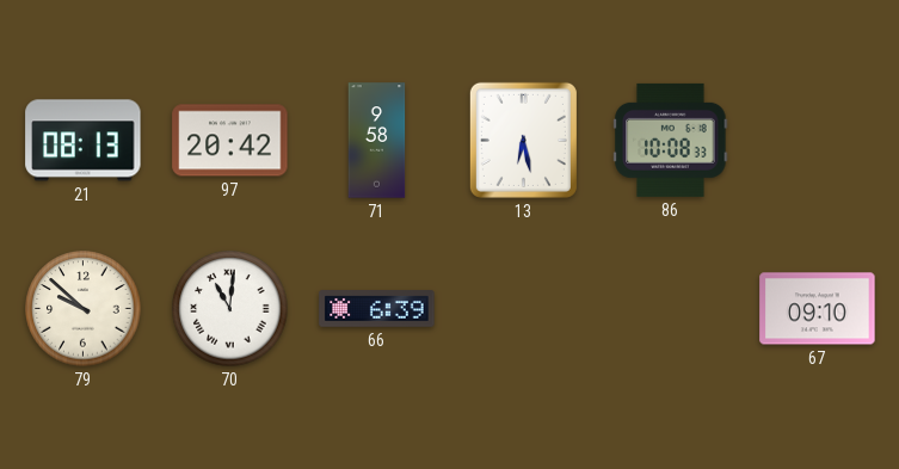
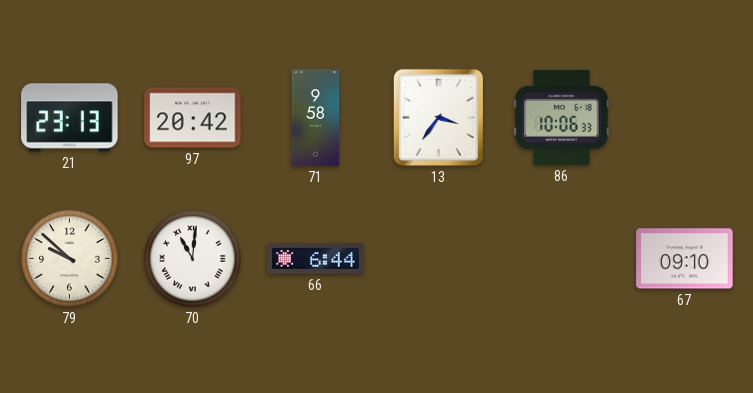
21: 08:13 -> 23:13 (70, 118)
13: 6:28 -> 3:36 (438, 117)
86: 10:08 -> 10:06 (562, 117)
66: 6:39 -> 6:44 (316, 259)
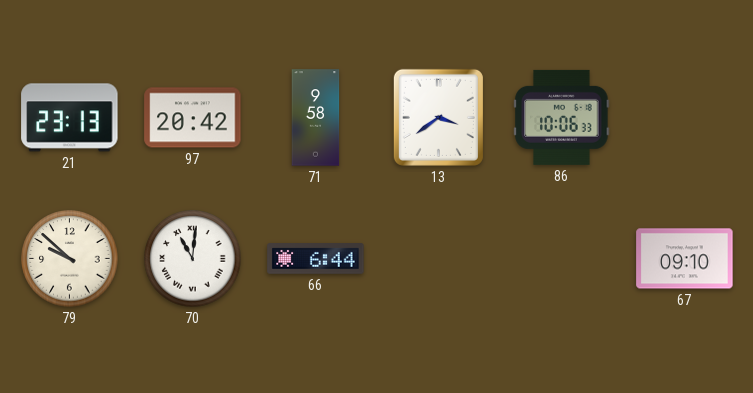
13: 3:36 -> 3:39 (438, 117)
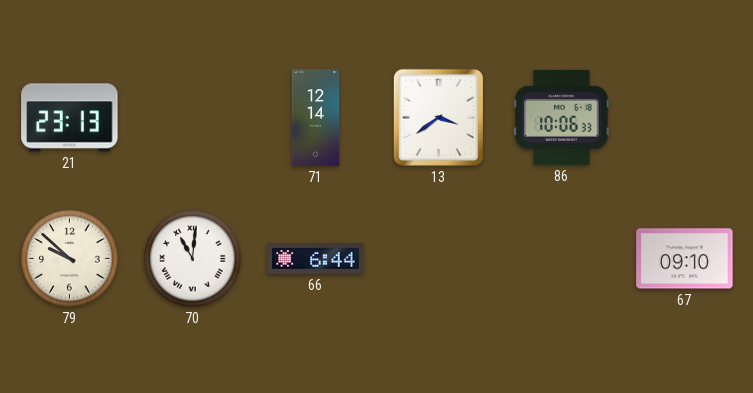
97: 20:42 -> none (193, 118)
71: 9:58 -> 12:14 (316, 118)
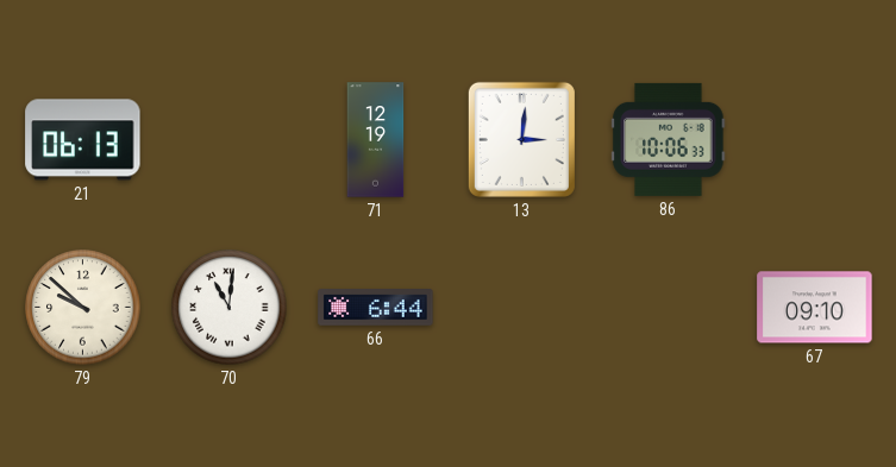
21: 23:13 -> 06:13 (83, 140)
71: 12:14 -> 12:19 (376, 140)
13: 3:39 -> 3:01 (521, 139)
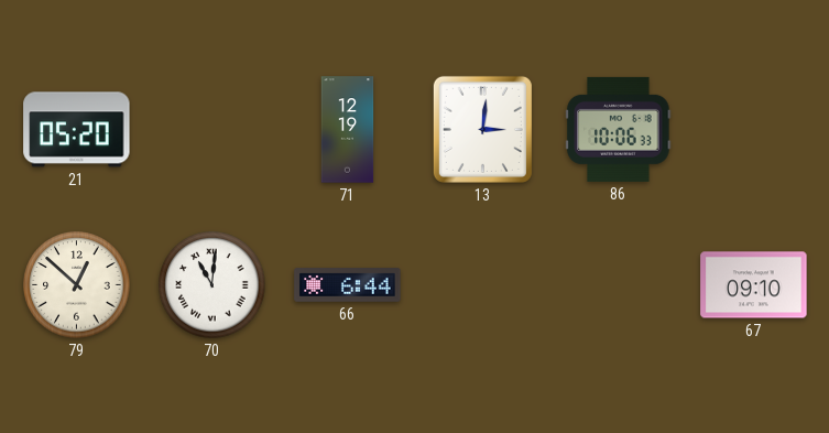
21: 06:13 -> 05:20 (77, 130)
79: 9:52 -> 12:52 (77, 285)
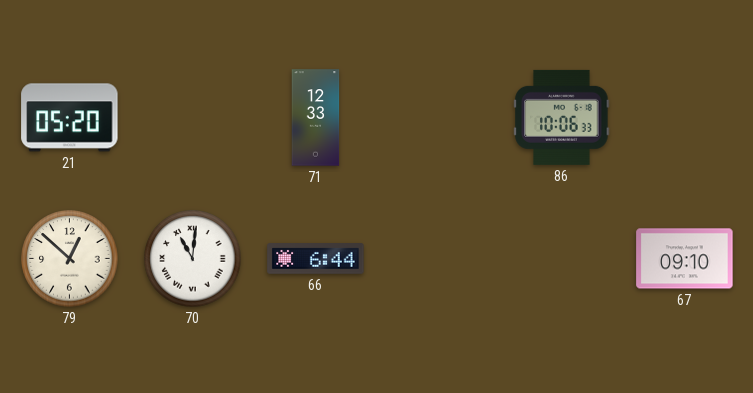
71: 12:19 -> 12:33 (316, 118)
13: 3:01 -> none (482, 129)
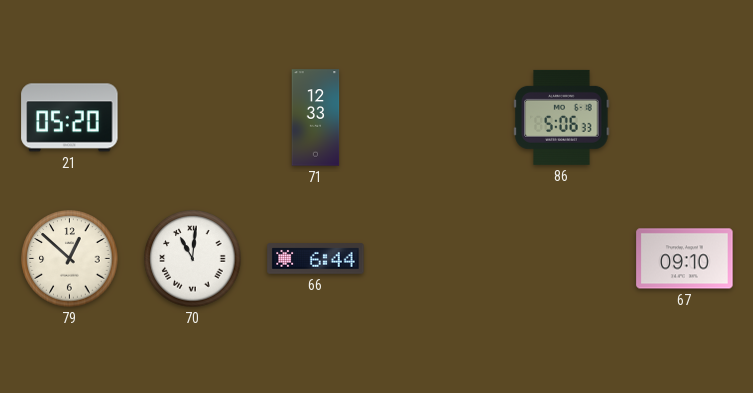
86: 10:06 -> 5:06 (562, 117)
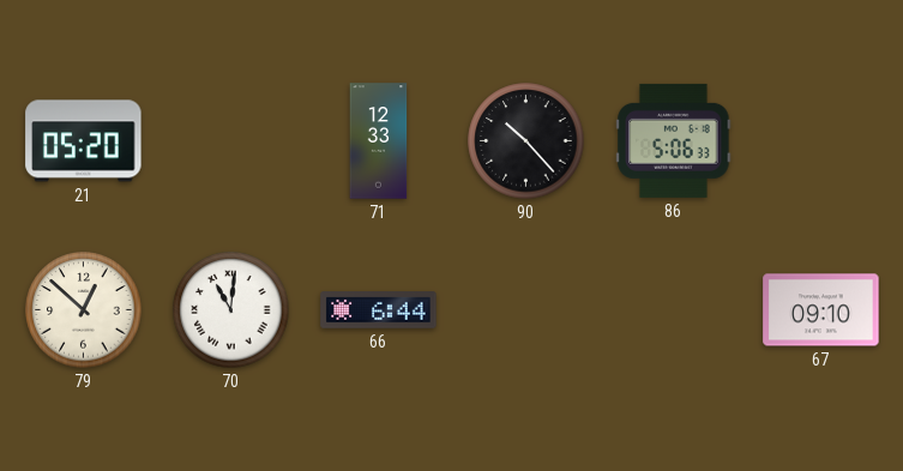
90: none -> 10:23 (526, 141)
